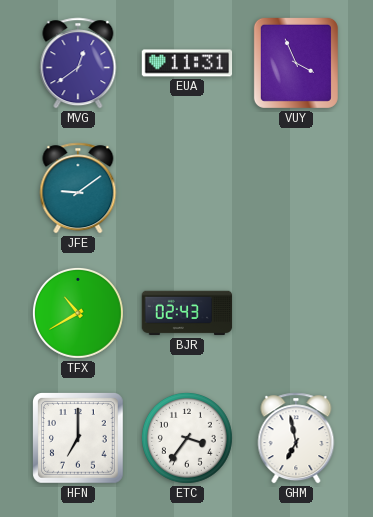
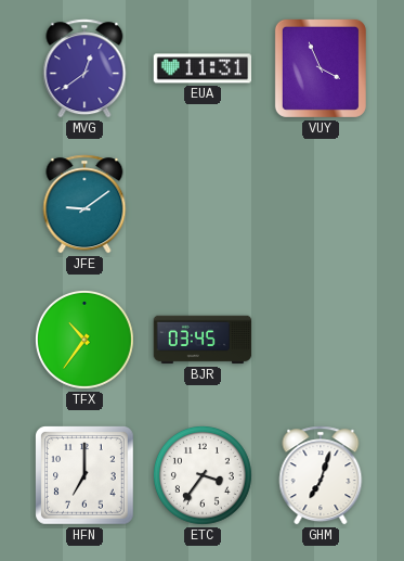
TFX: 10:40 -> 10:36 (84, 340)
BJR: 02:43 -> 03:45 (203, 340)
GHM: 6:58 -> 7:03 (321, 475)
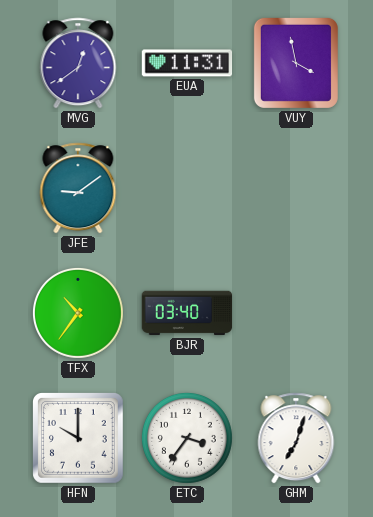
VUY: 3:56 -> 3:58 (296, 63)
BJR: 03:45 -> 03:40 (187, 313)
HFN: 7:00 -> 10:00 (79, 439)
